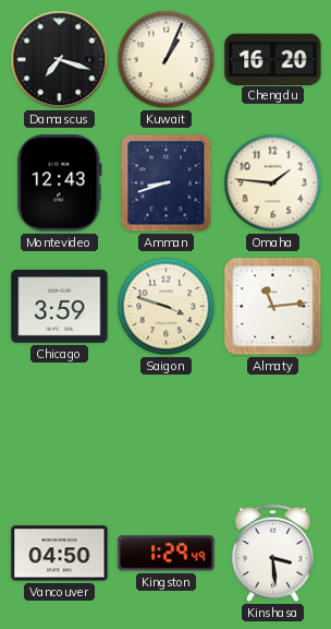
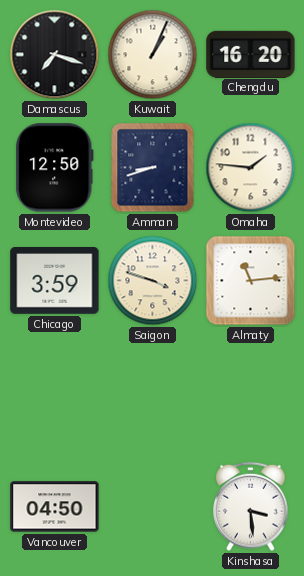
Montevideo: 12:43 -> 12:50 (55, 168)
Kingston: 1:29 -> none (167, 554)
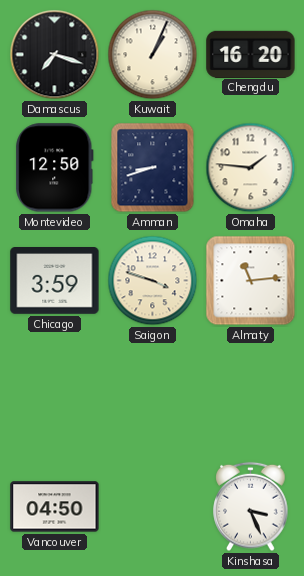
Kinshasa: 3:29 -> 3:26 (251, 507)
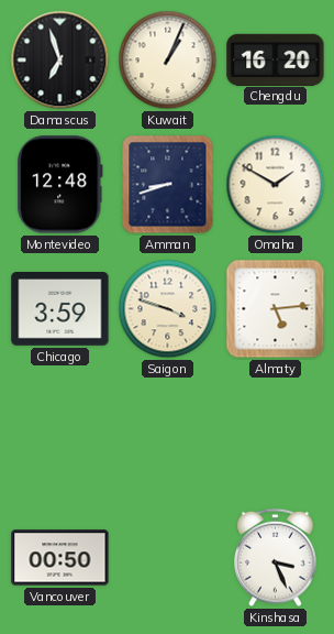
Damascus: 7:18 -> 6:57 (60, 61)
Montevideo: 12:50 -> 12:48 (60, 185)
Omaha: 1:46 -> 1:50 (276, 185)
Almaty: 11:14 -> 5:14 (276, 309)
Vancouver: 04:50 -> 00:50 (60, 558)
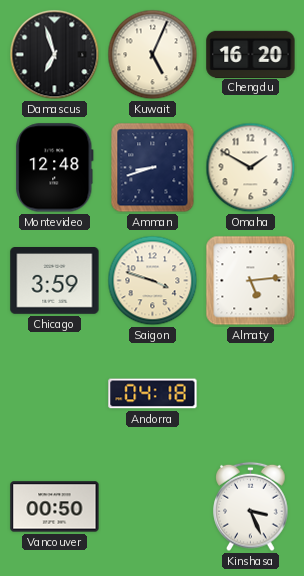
Kuwait: 1:04 -> 5:04 (153, 55)
Andorra: none -> 04:18 (153, 394)
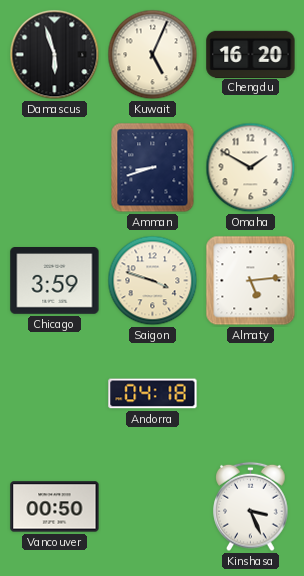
Damascus: 6:57 -> 5:57 (55, 55)
Montevideo: 12:48 -> none (55, 168)
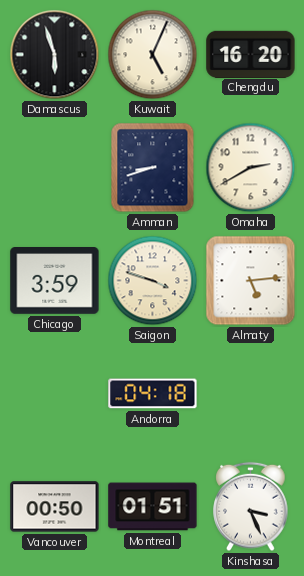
Omaha: 1:50 -> 2:40 (251, 168)
Montreal: none -> 01:51 (153, 507)
